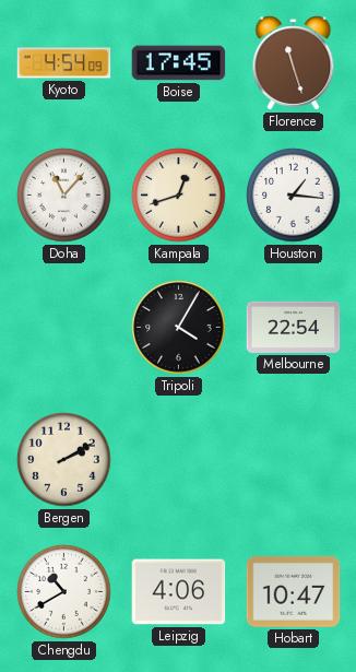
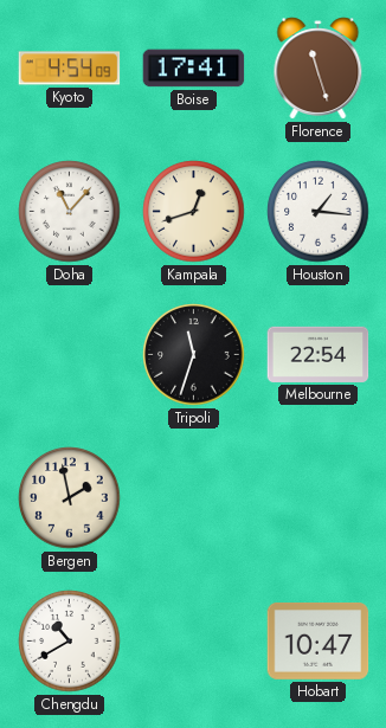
Boise: 17:45 -> 17:41 (194, 69)
Tripoli: 4:05 -> 11:33 (194, 355)
Bergen: 2:10 -> 1:58 (70, 498)
Leipzig: 4:06 -> none (179, 592)
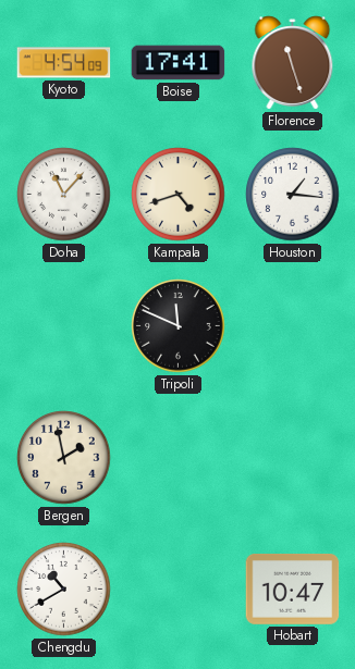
Kampala: 12:42 -> 4:42 (179, 195)
Tripoli: 11:33 -> 11:49 (179, 326)
Melbourne: 22:54 -> none (319, 354)
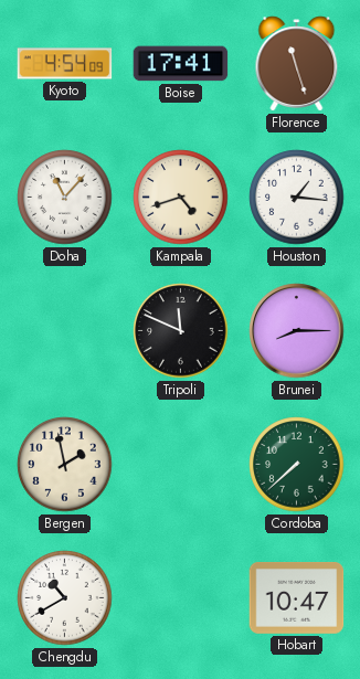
Brunei: none -> 8:15 (297, 331)
Cordoba: none -> 7:38 (297, 465)
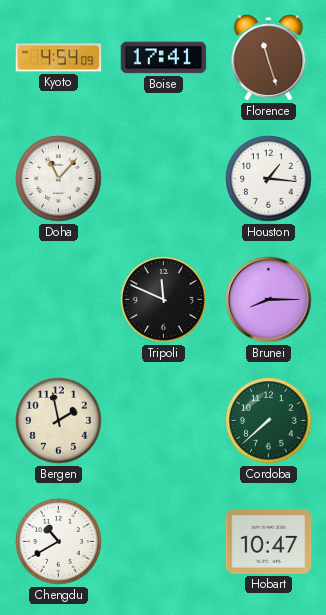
Kampala: 4:42 -> none (181, 198)
